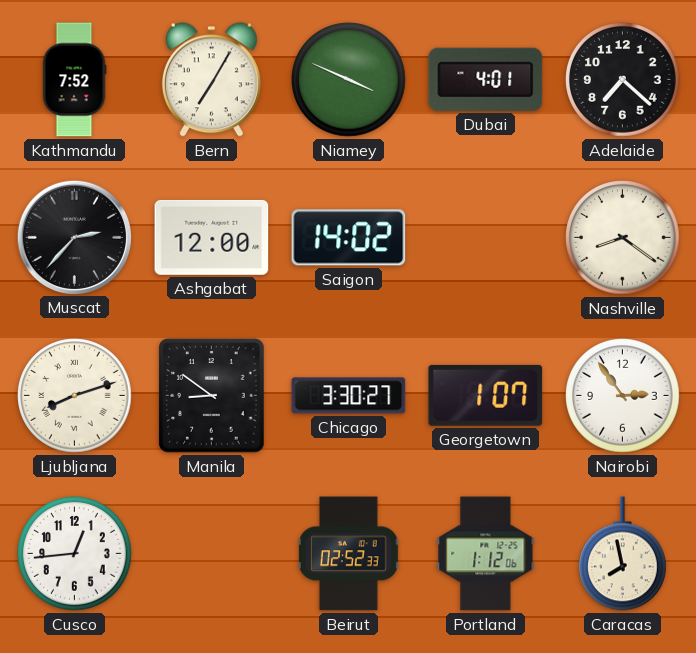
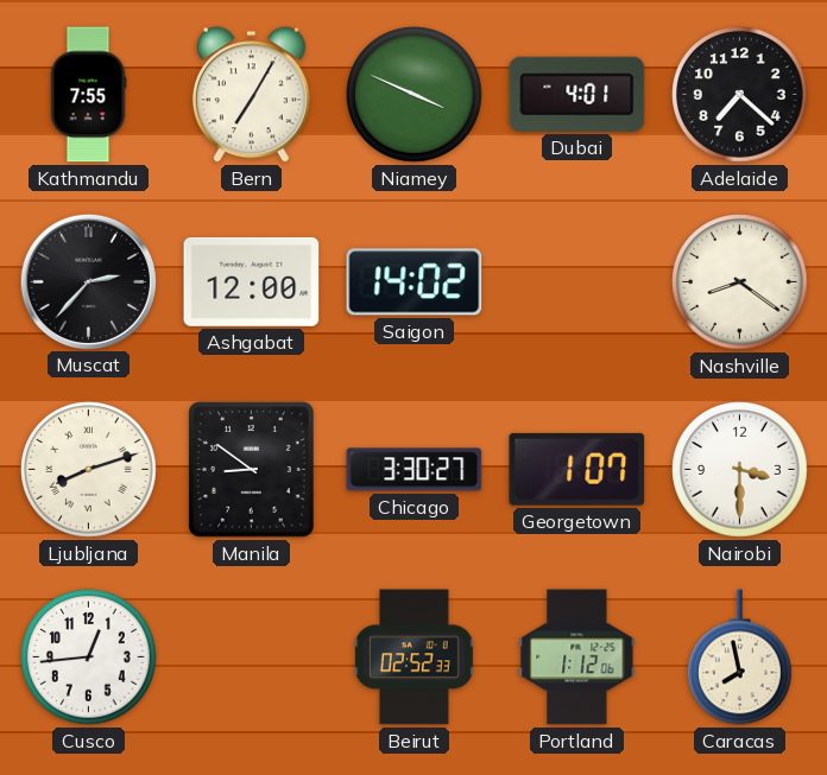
Kathmandu: 7:52 -> 7:55 (88, 95)
Nairobi: 2:54 -> 3:30 (740, 470)
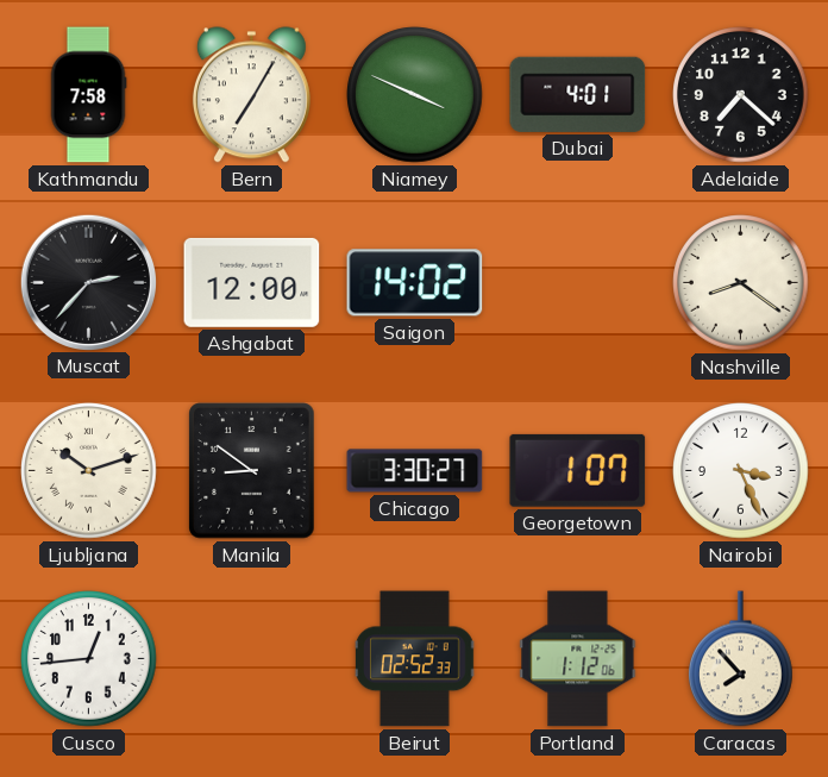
Kathmandu: 7:55 -> 7:58 (88, 95)
Ljubljana: 8:12 -> 10:12 (89, 471)
Nairobi: 3:30 -> 3:26 (741, 471)
Caracas: 7:58 -> 7:53 (741, 659)
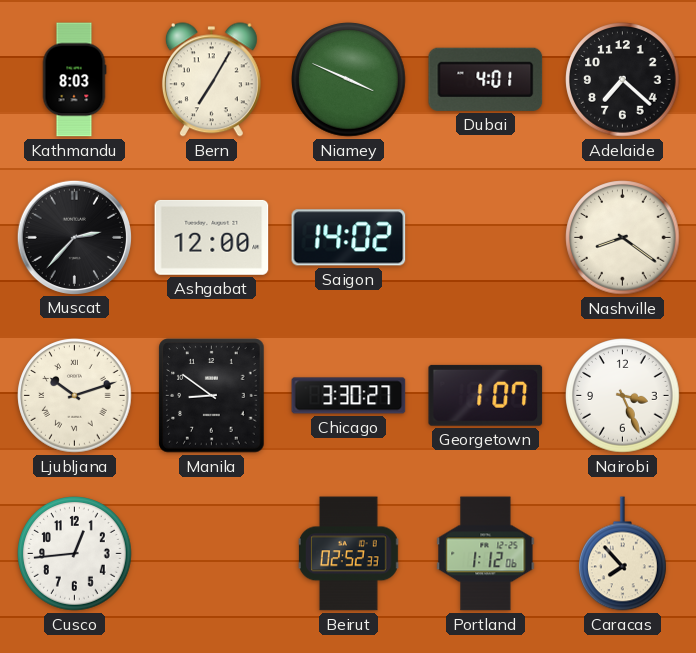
Kathmandu: 7:58 -> 8:03 (74, 80)
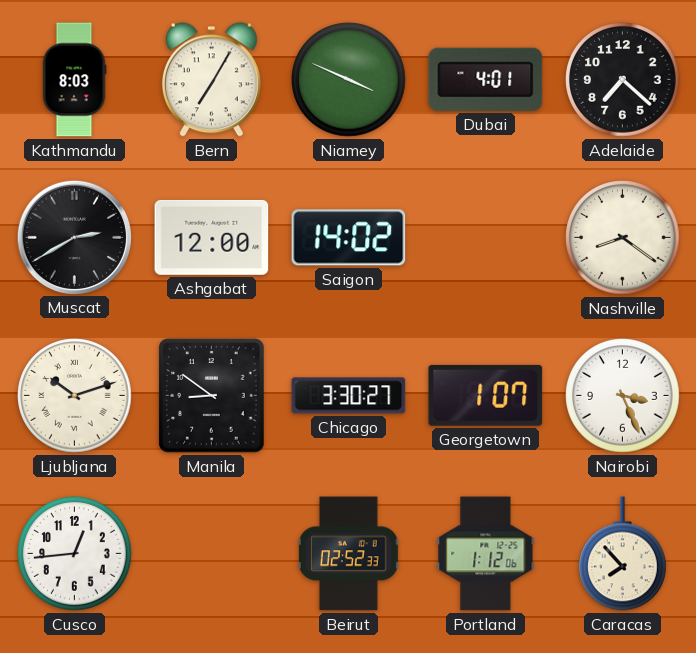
Muscat: 2:37 -> 2:40 (74, 237)
